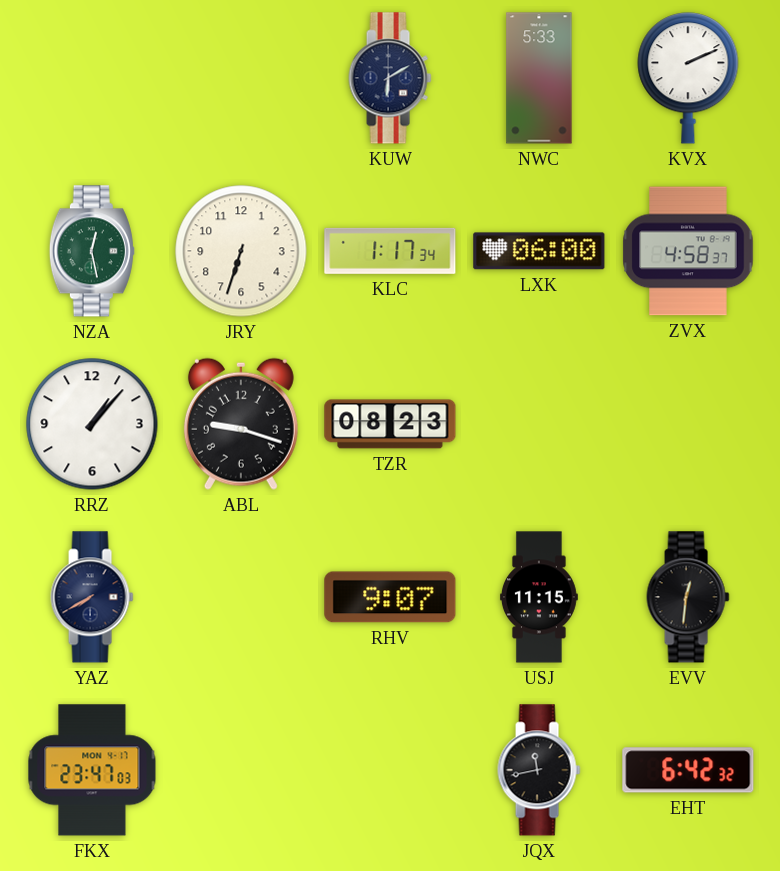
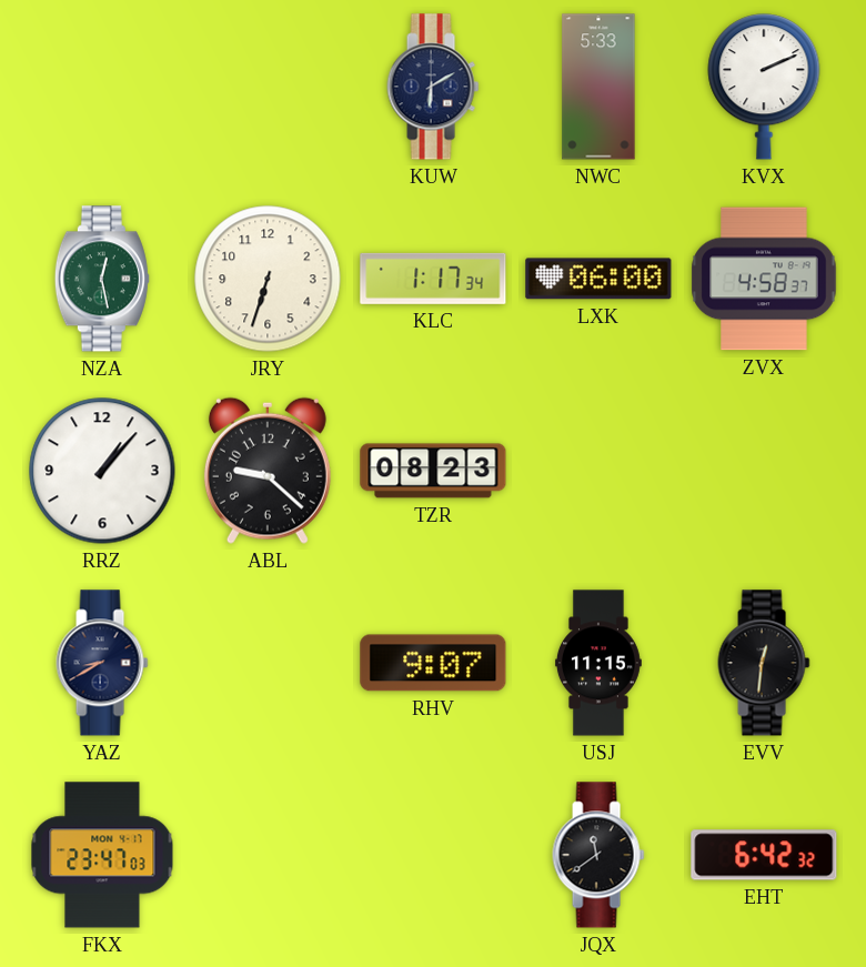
ABL: 9:18 -> 9:22 (268, 471)
YAZ: 7:40 -> 8:40 (102, 663)
JQX: 11:43 -> 11:39 (598, 855)
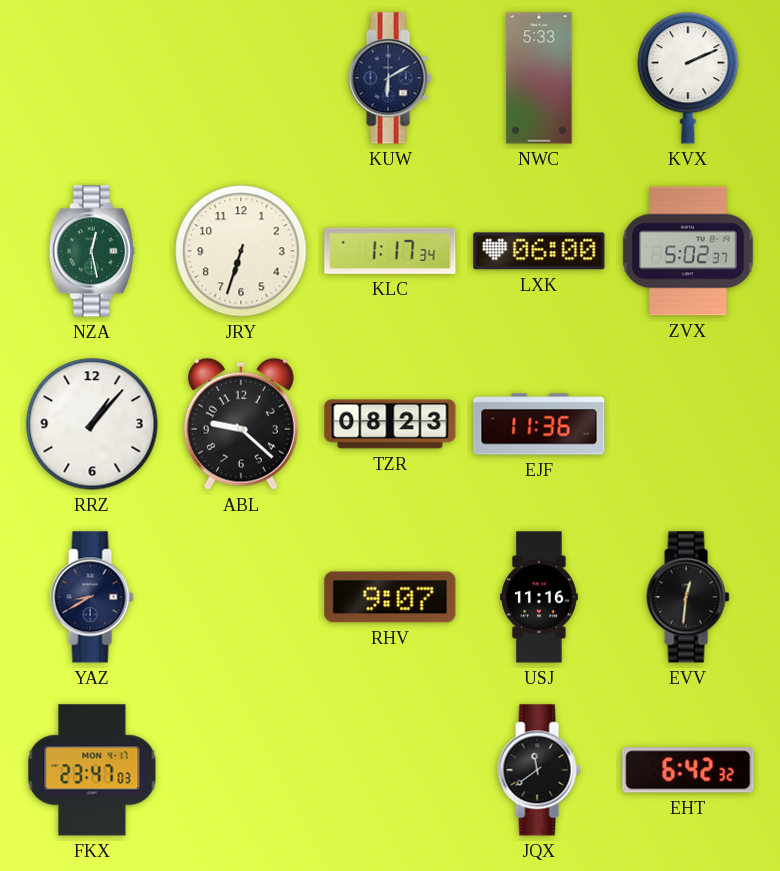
ZVX: 4:58 -> 5:02 (688, 251)
EJF: none -> 11:36 (539, 424)
USJ: 11:15 -> 11:16 (539, 597)
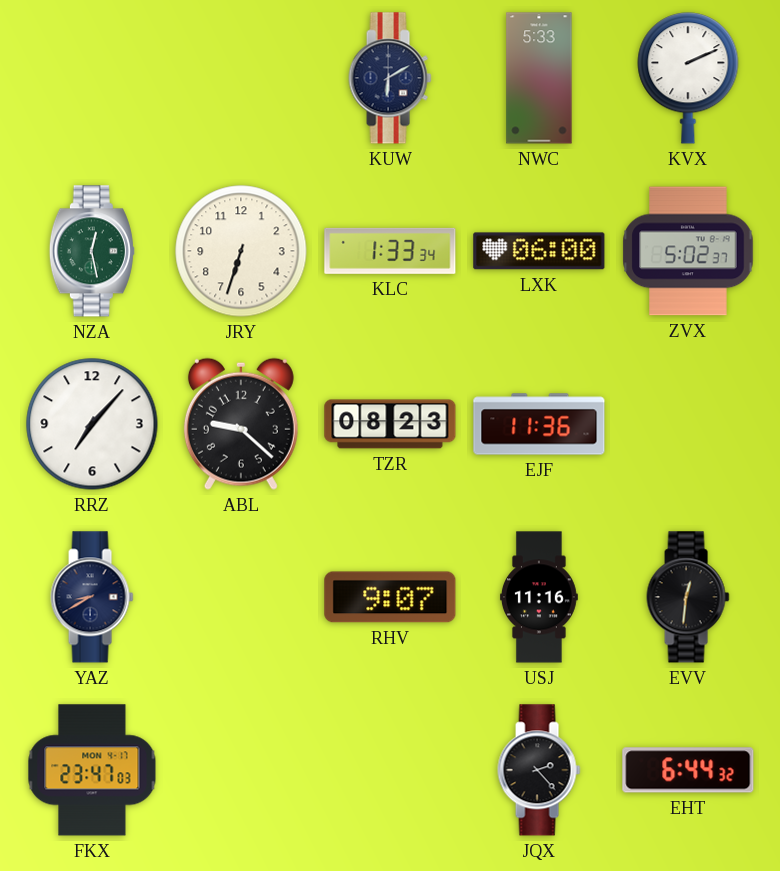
KLC: 1:17 -> 1:33 (390, 251)
RRZ: 1:07 -> 7:07 (92, 424)
JQX: 11:39 -> 2:23 (539, 770)
EHT: 6:42 -> 6:44 (688, 770)
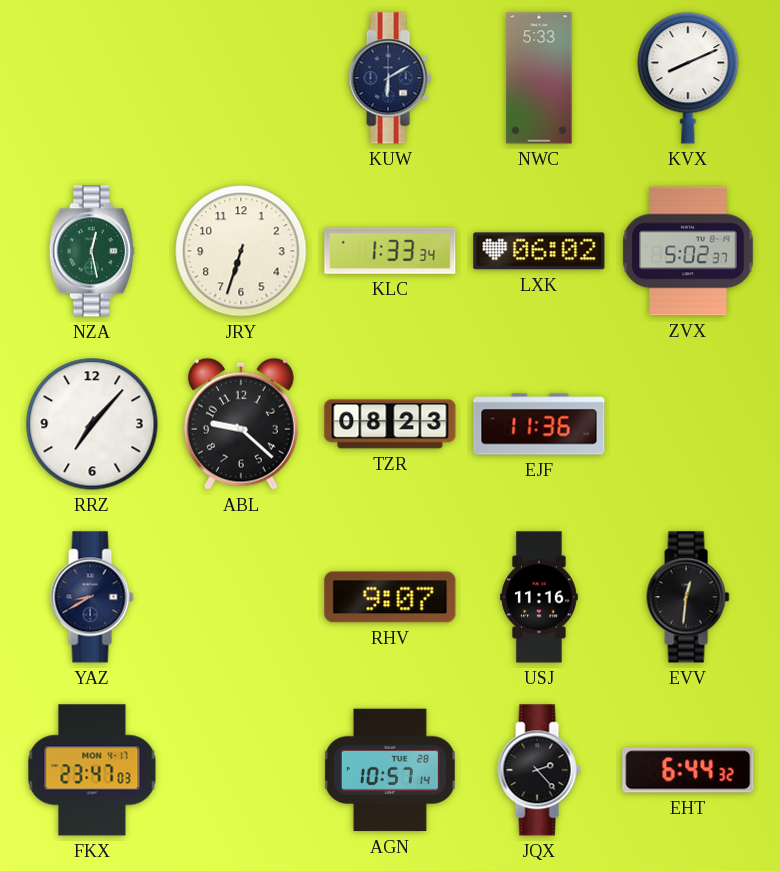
KVX: 2:11 -> 8:11 (688, 78)
LXK: 06:00 -> 06:02 (539, 251)
AGN: none -> 10:57 (390, 770)
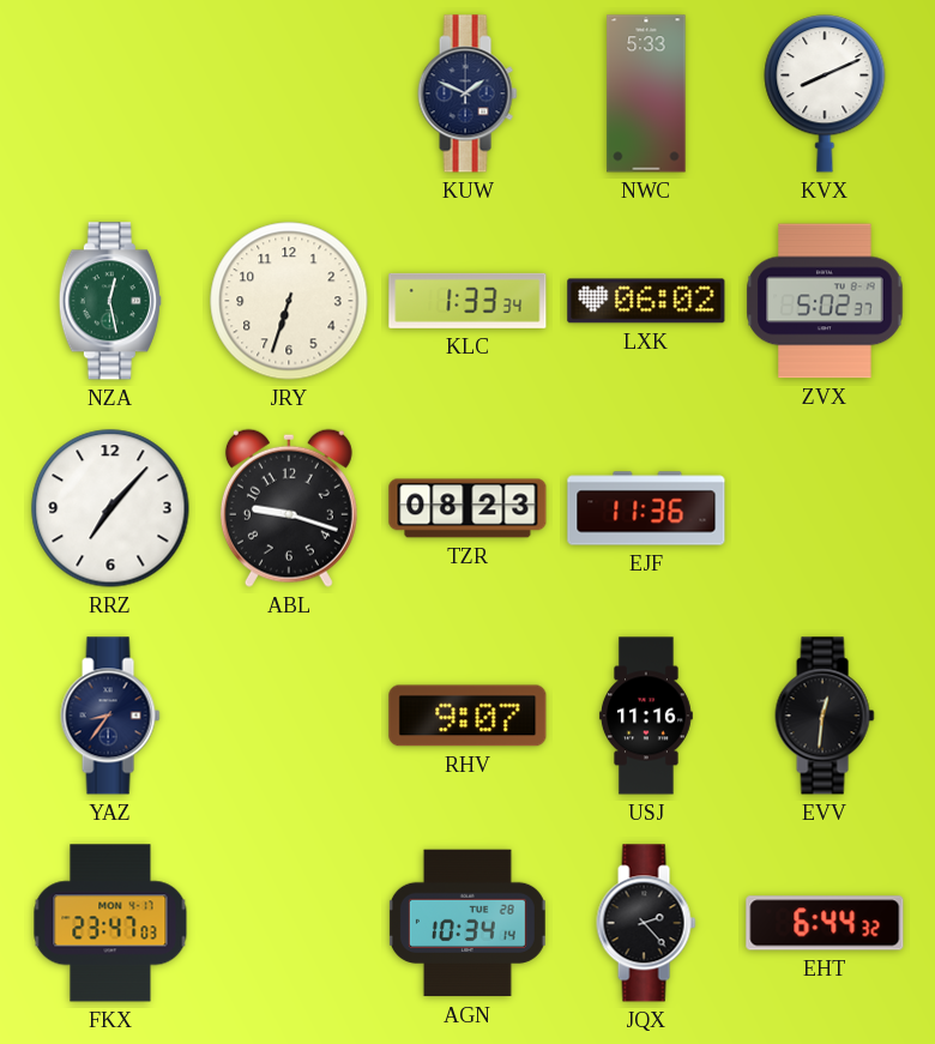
KUW: 6:10 -> 1:49 (467, 93)
ABL: 9:22 -> 9:18 (289, 508)
YAZ: 8:40 -> 8:36 (110, 716)
AGN: 10:57 -> 10:34 (467, 923)
